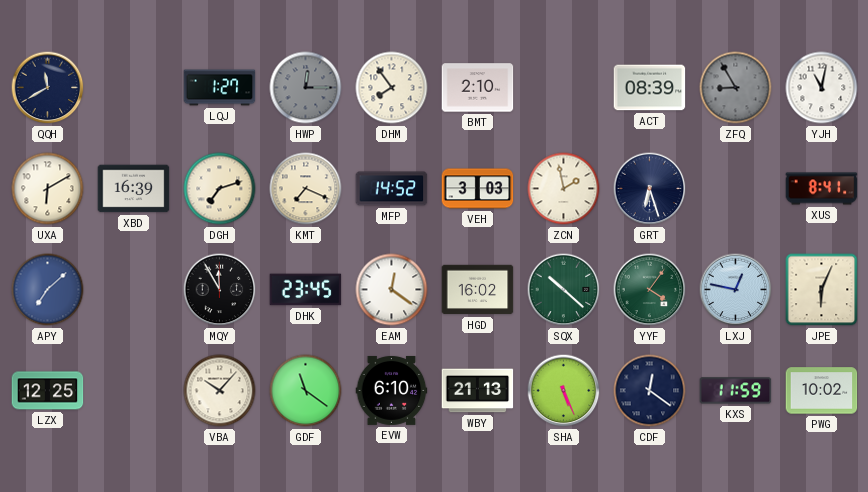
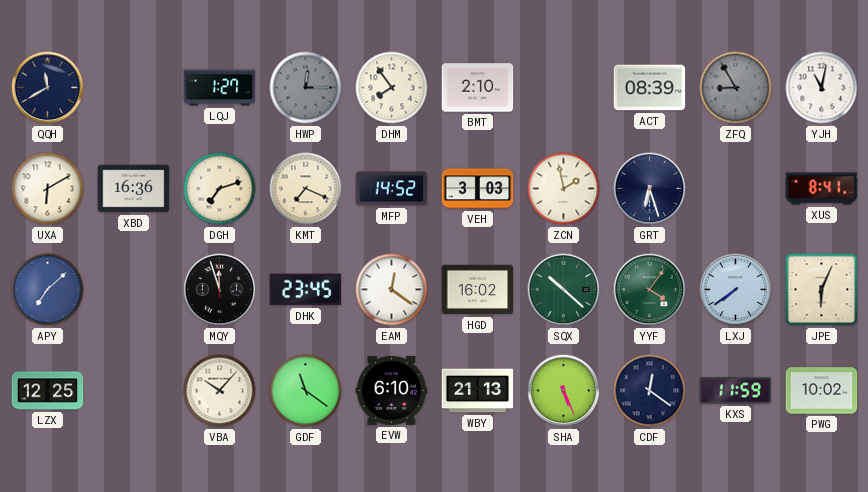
XBD: 16:39 -> 16:36 (134, 189)
MQY: 11:55 -> 11:57 (220, 290)
LXJ: 12:47 -> 7:39 (736, 290)
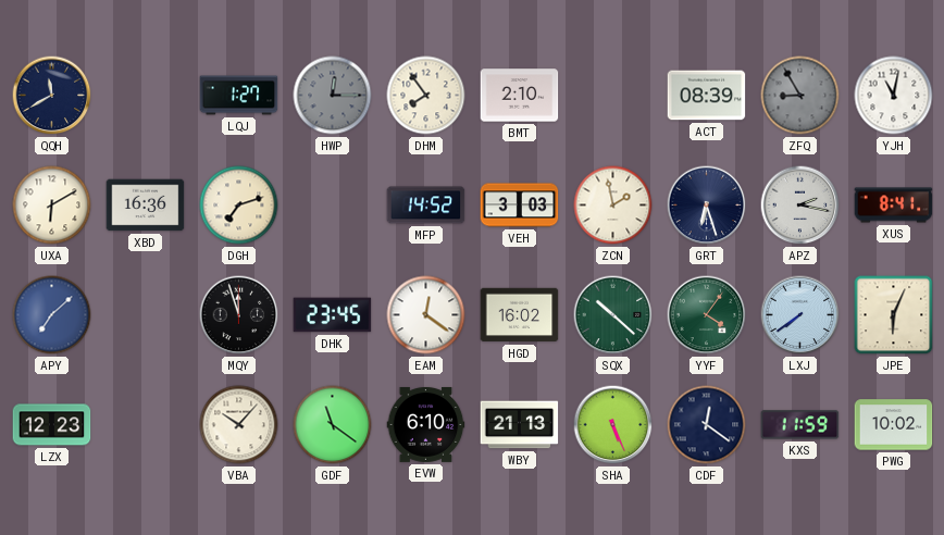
KMT: 7:19 -> none (306, 189)
APZ: none -> 2:17 (800, 206)
LZX: 12:25 -> 12:23 (52, 425)
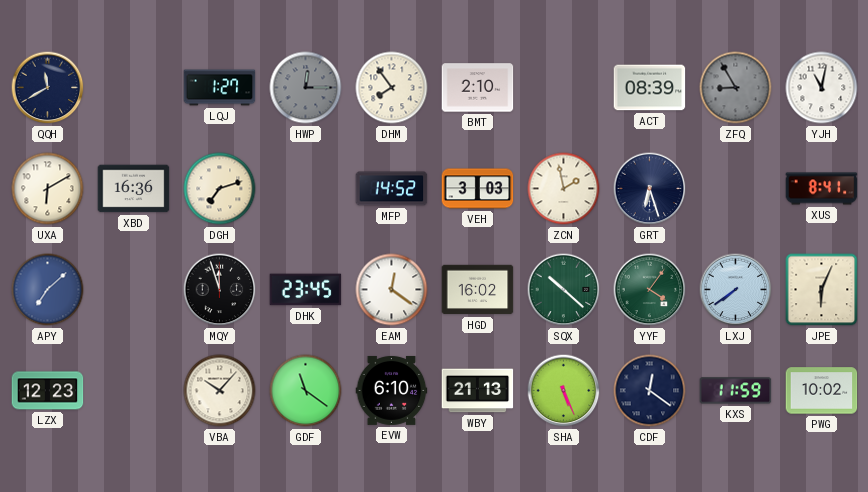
APZ: 2:17 -> none (800, 206)
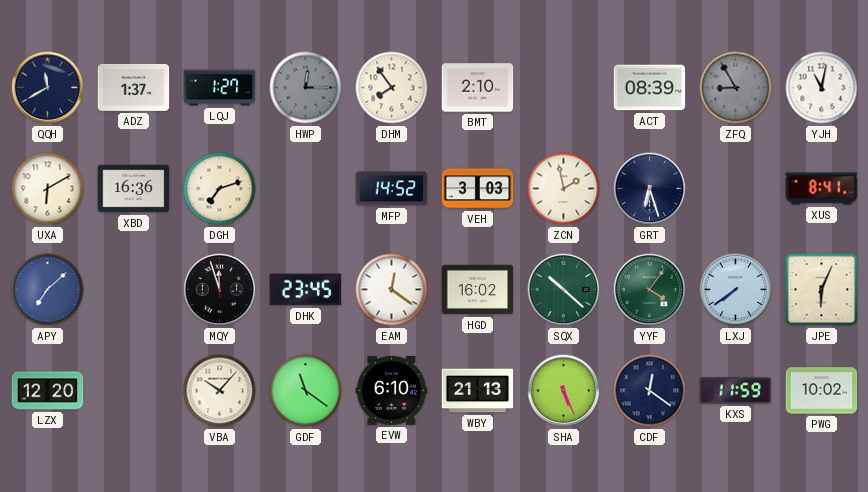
ADZ: none -> 1:37 (134, 87)
LZX: 12:23 -> 12:20 (48, 391)
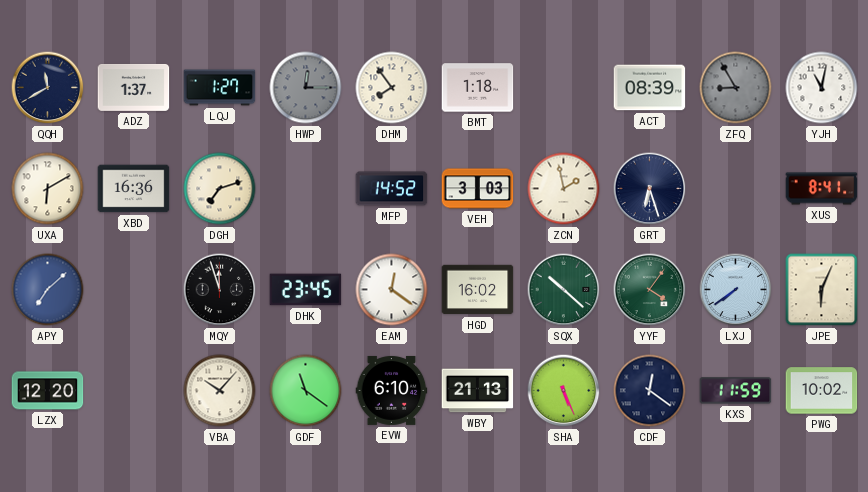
BMT: 2:10 -> 1:18 (478, 88)
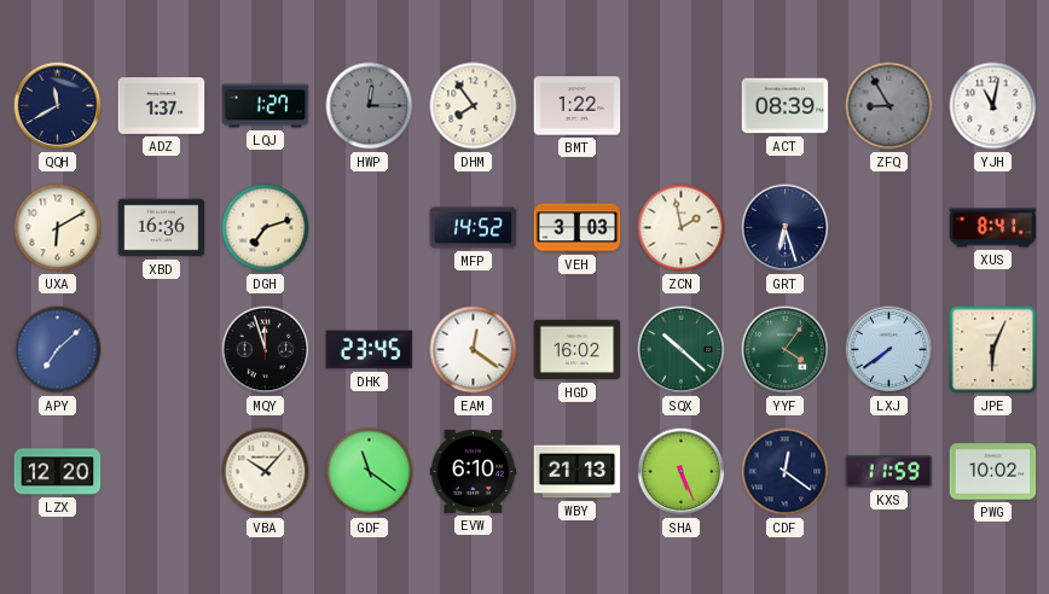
BMT: 1:18 -> 1:22 (578, 106)
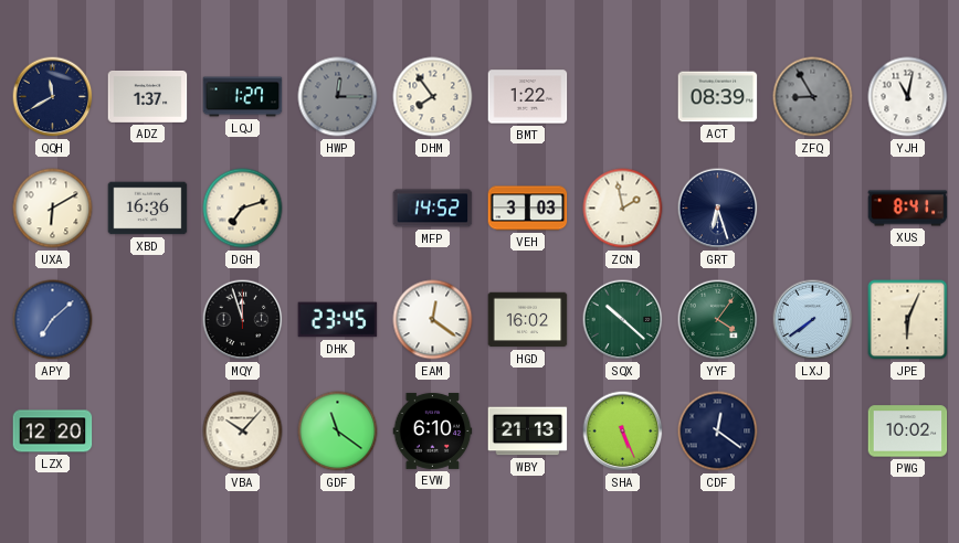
KXS: 11:59 -> none (889, 472)
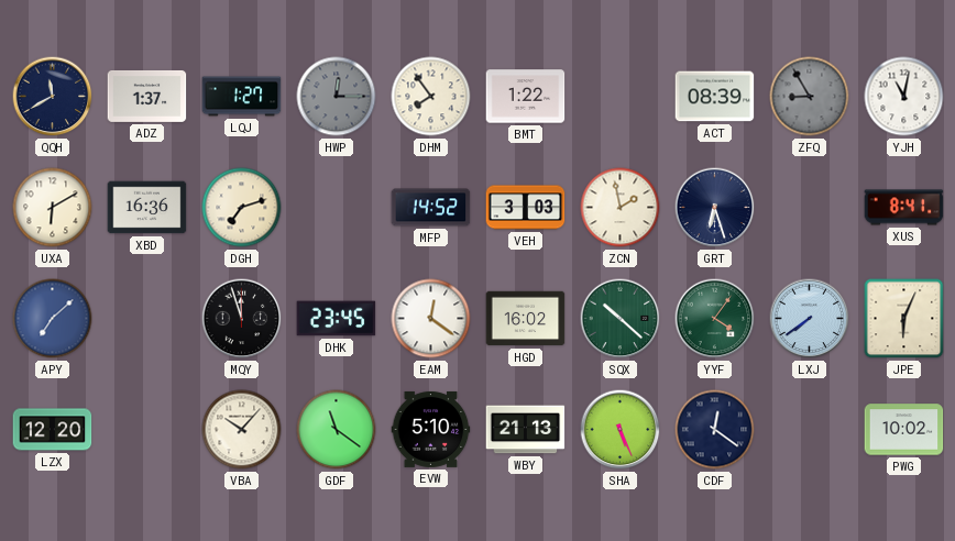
EVW: 6:10 -> 5:10 (431, 429)
